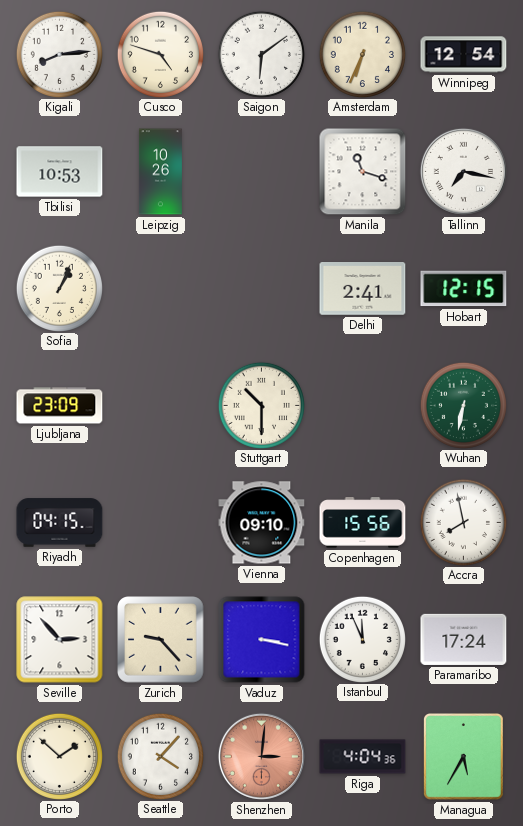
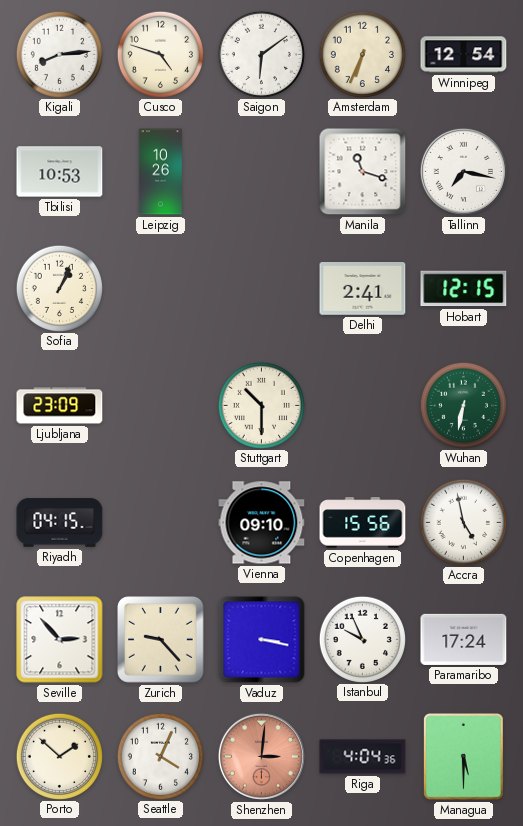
Accra: 7:58 -> 4:58 (463, 522)
Istanbul: 11:56 -> 9:56 (362, 639)
Seattle: 4:07 -> 4:04 (160, 756)
Managua: 5:35 -> 5:30 (464, 757)
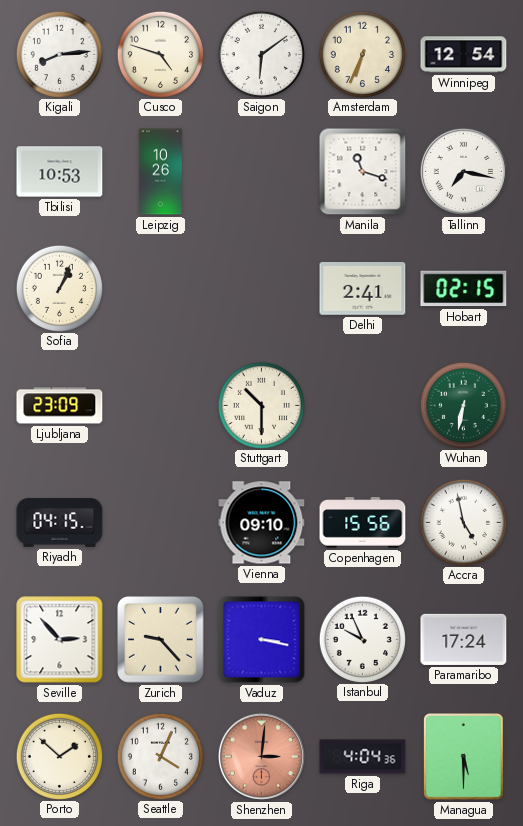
Hobart: 12:15 -> 02:15 (464, 289)
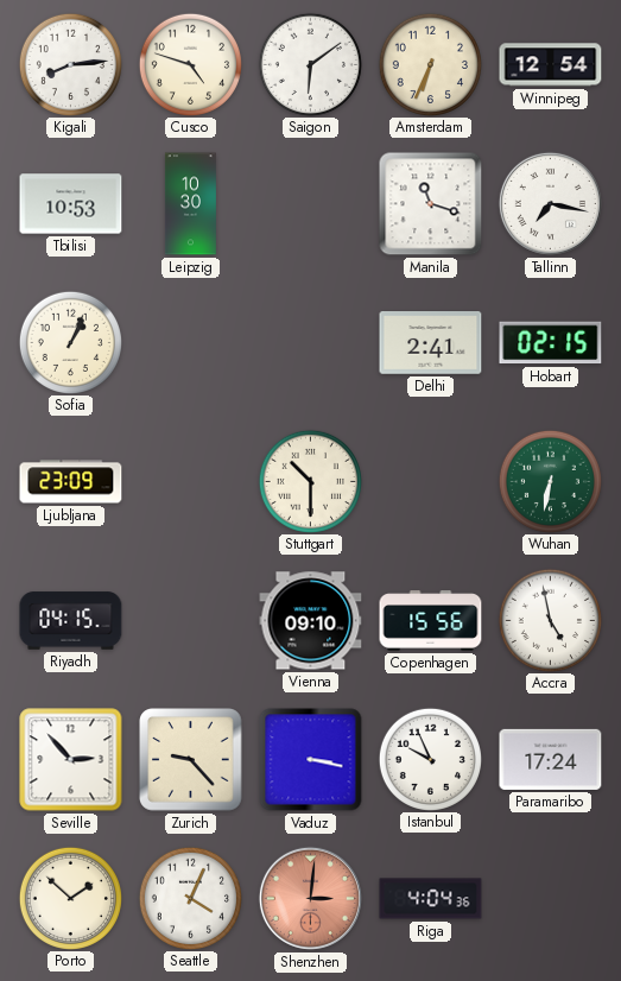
Leipzig: 10:26 -> 10:30 (190, 204)
Managua: 5:30 -> none (464, 757)
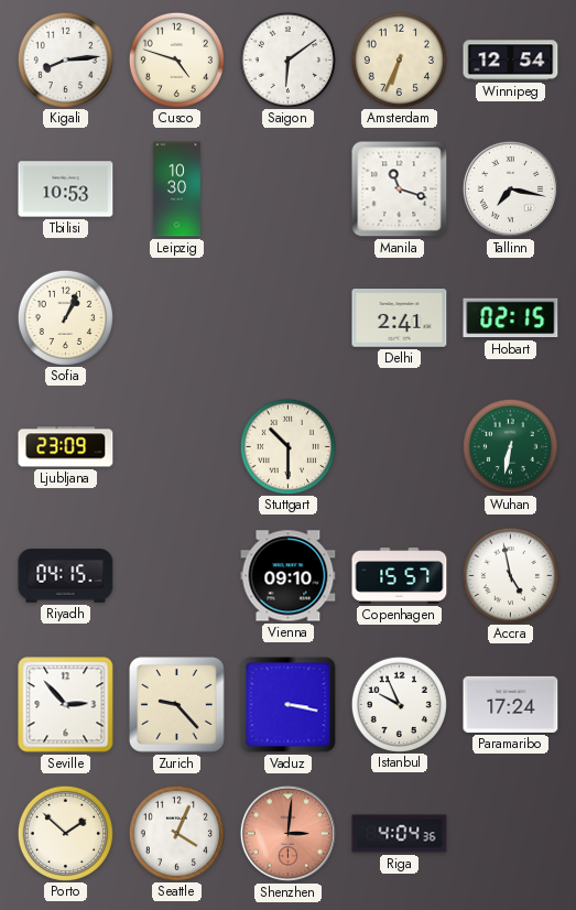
Copenhagen: 15:56 -> 15:57 (400, 576)
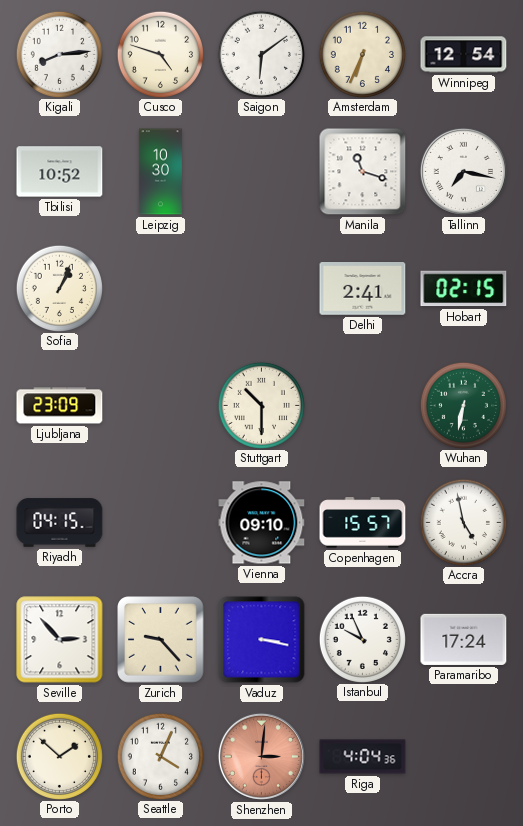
Tbilisi: 10:53 -> 10:52 (60, 172)
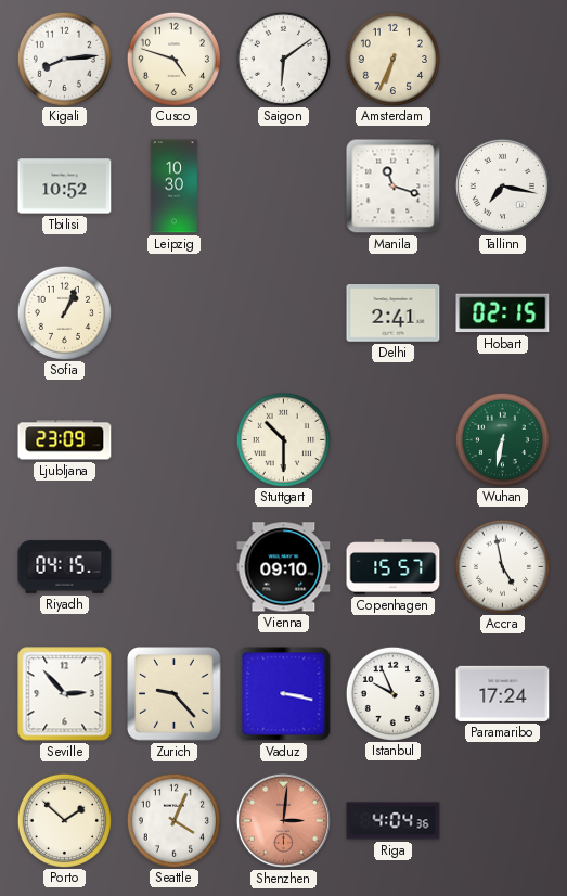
Winnipeg: 12:54 -> none (464, 55)
